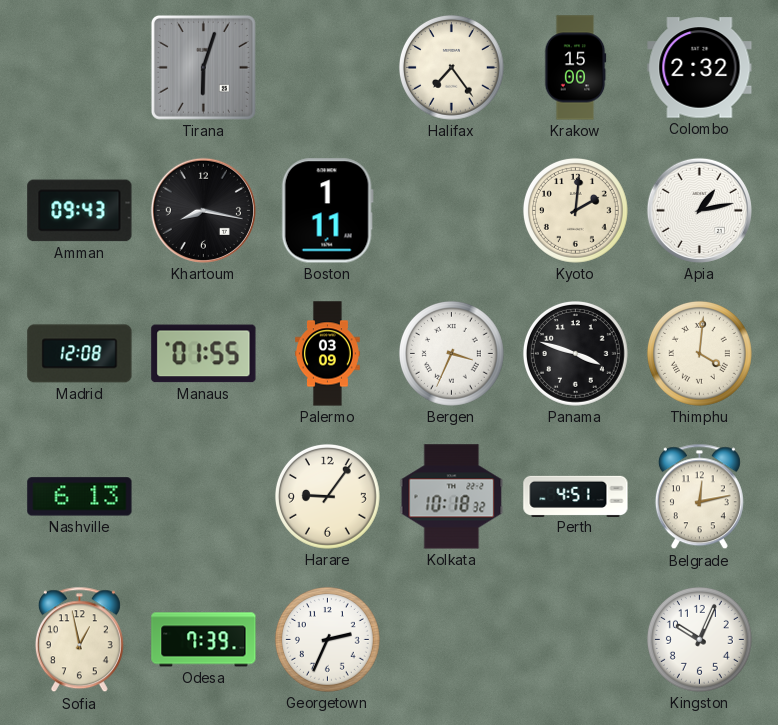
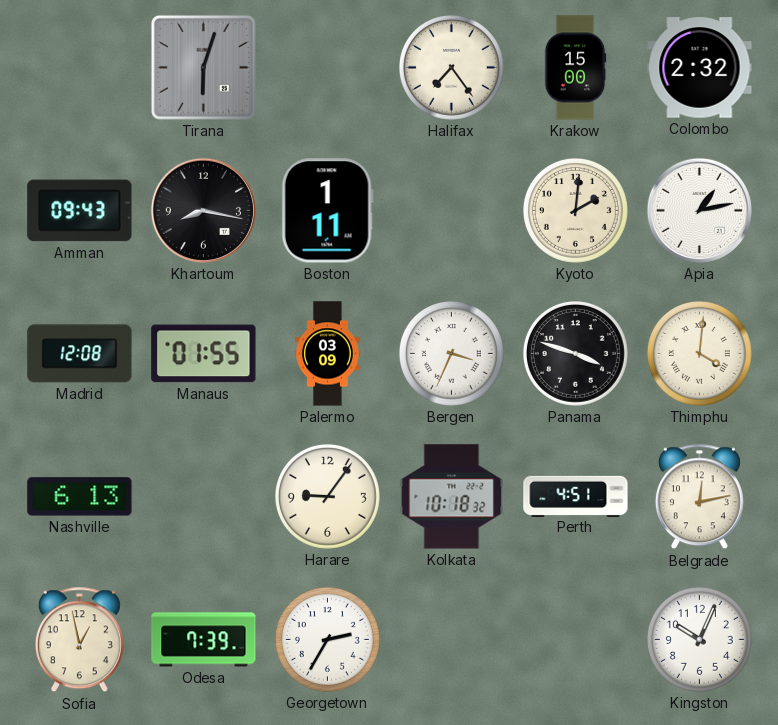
Georgetown: 2:34 -> 2:35 (327, 639)
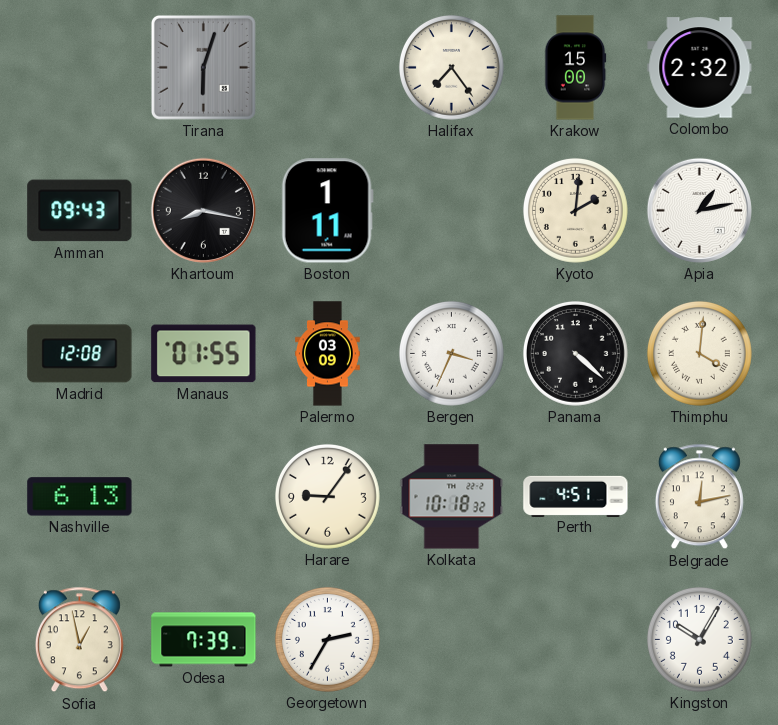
Panama: 3:48 -> 4:22 (575, 353)
Kingston: 10:04 -> 10:05 (699, 639)
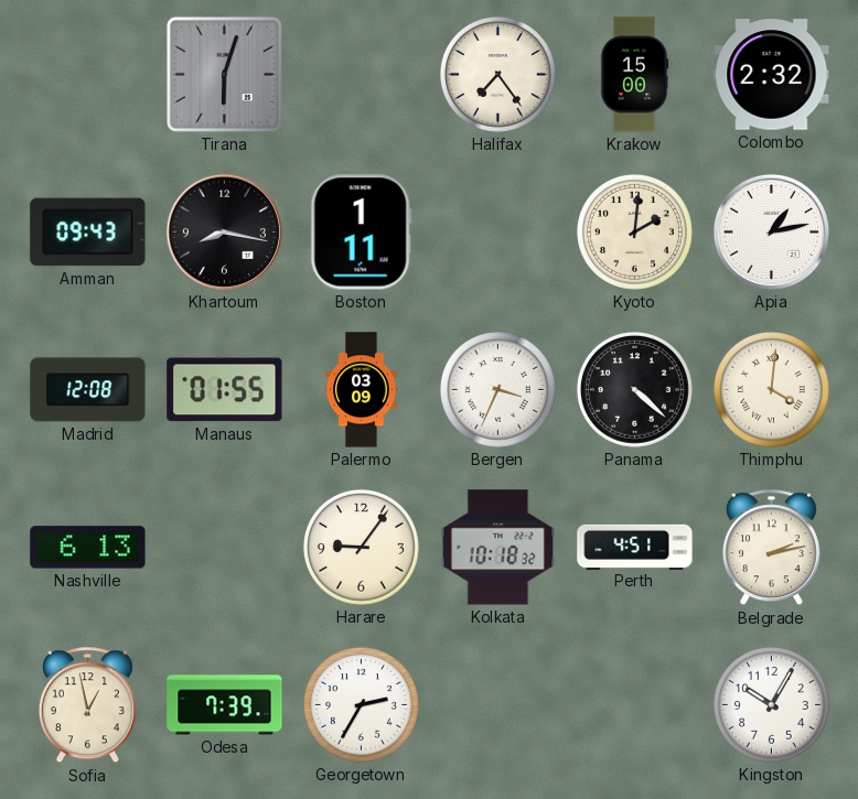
Belgrade: 12:13 -> 2:13 (771, 548)
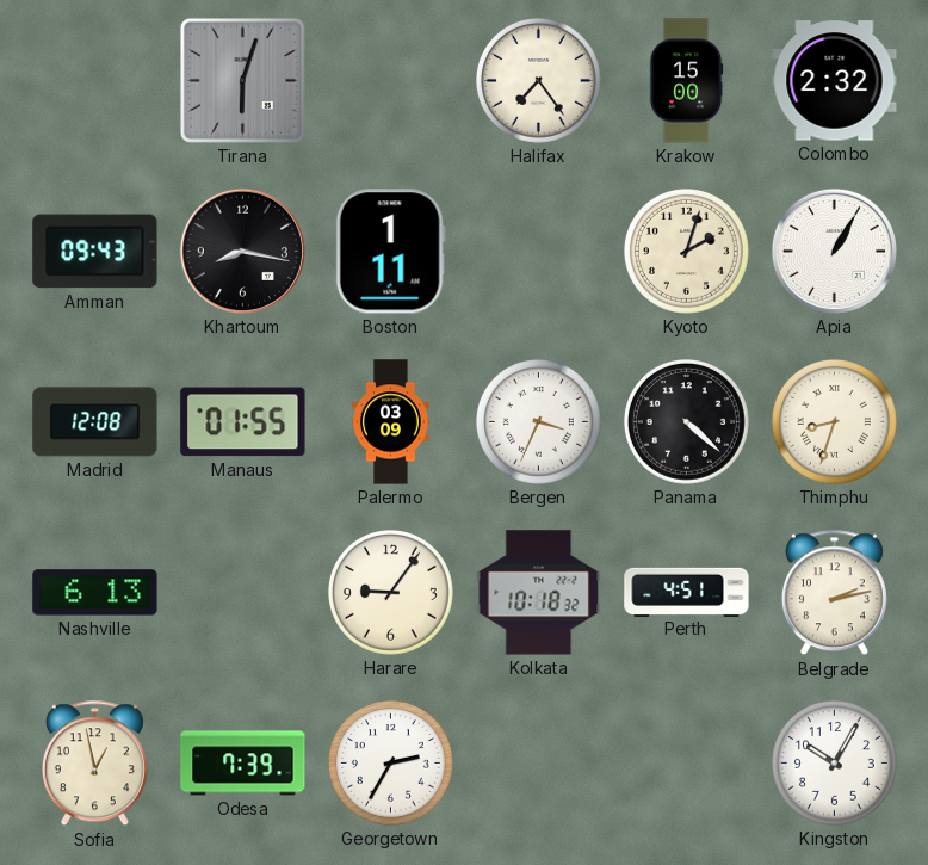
Kyoto: 2:01 -> 2:03 (686, 251)
Apia: 1:13 -> 1:05 (834, 251)
Thimphu: 4:01 -> 8:33 (834, 421)
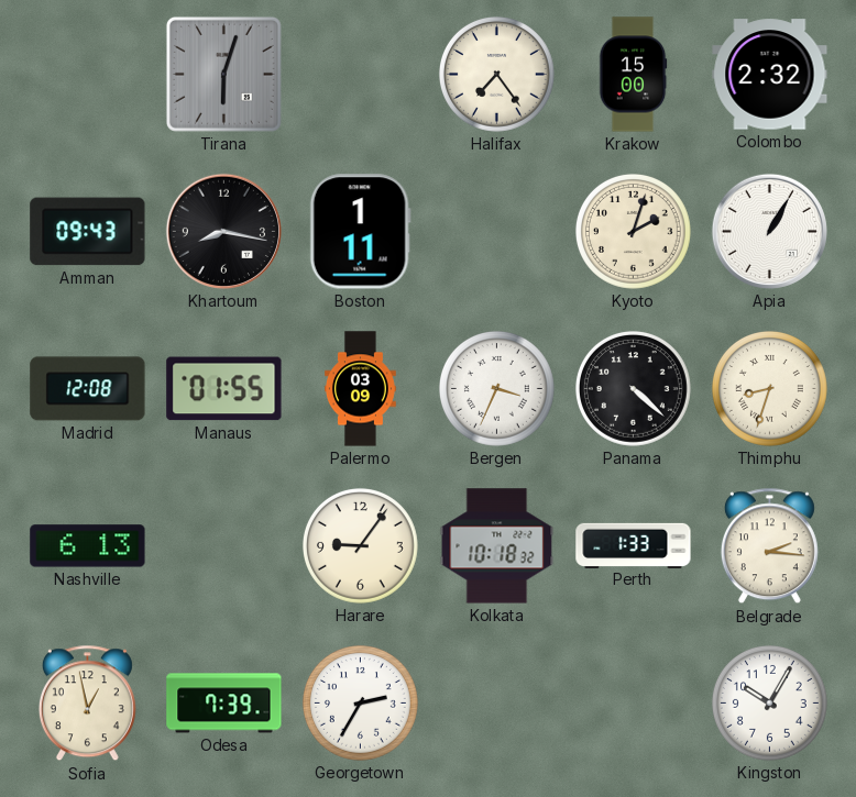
Perth: 4:51 -> 1:33 (634, 545)
Belgrade: 2:13 -> 2:16 (769, 546)
